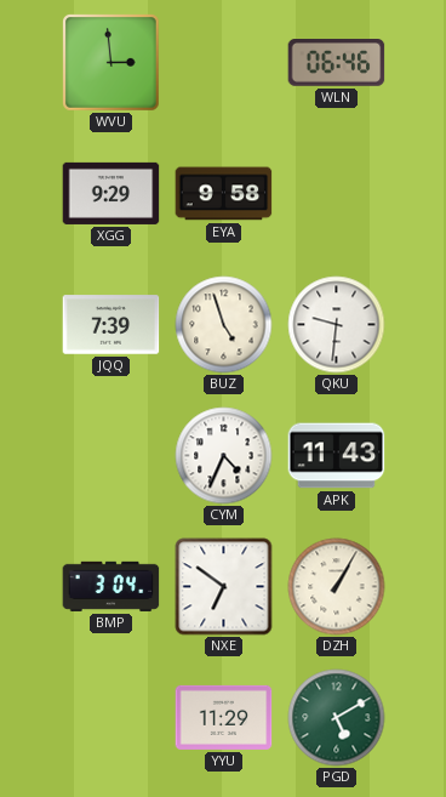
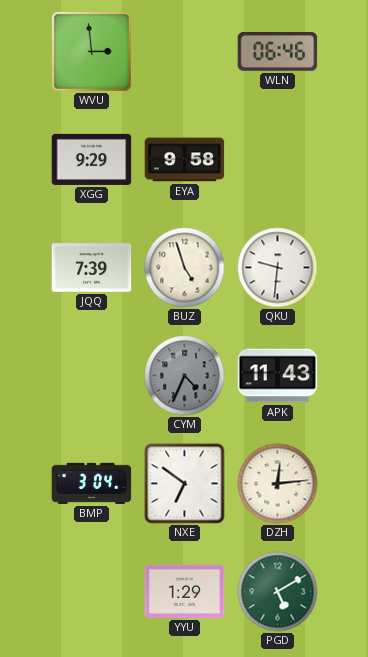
CYM dial: white -> grey (185, 376)
DZH: 1:05 -> 12:14 (278, 484)
YYU: 11:29 -> 1:29 (185, 591)
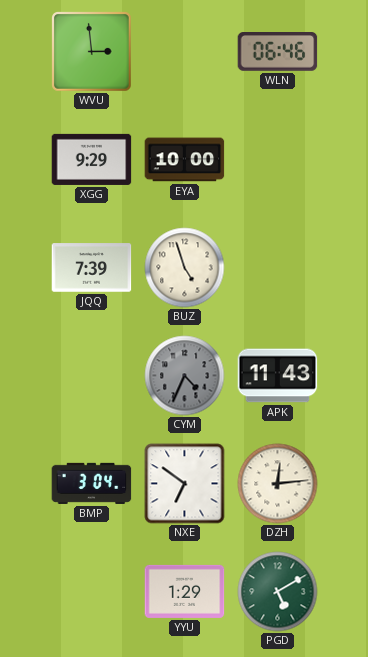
EYA: 9:58 -> 10:00 (185, 160)
QKU: 9:31 -> none (278, 268)
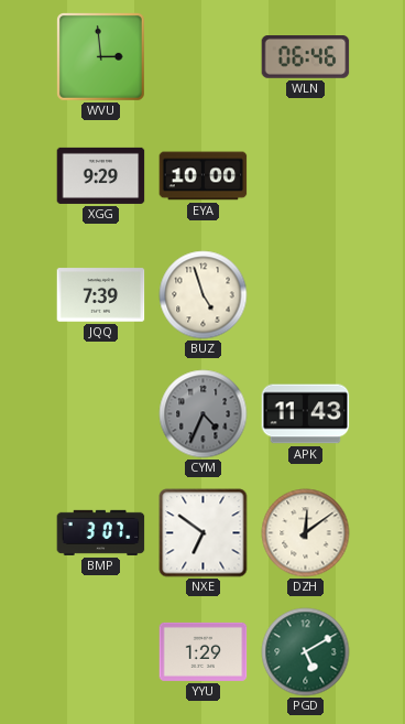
BMP: 3:04 -> 3:07 (101, 532)
DZH: 12:14 -> 12:09 (306, 533)
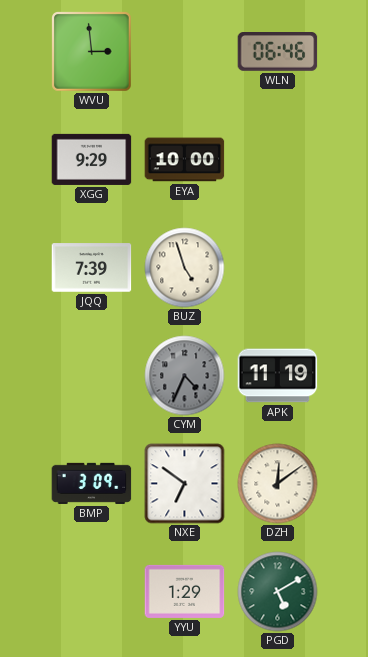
APK: 11:43 -> 11:19 (278, 376)
BMP: 3:07 -> 3:09 (92, 483)
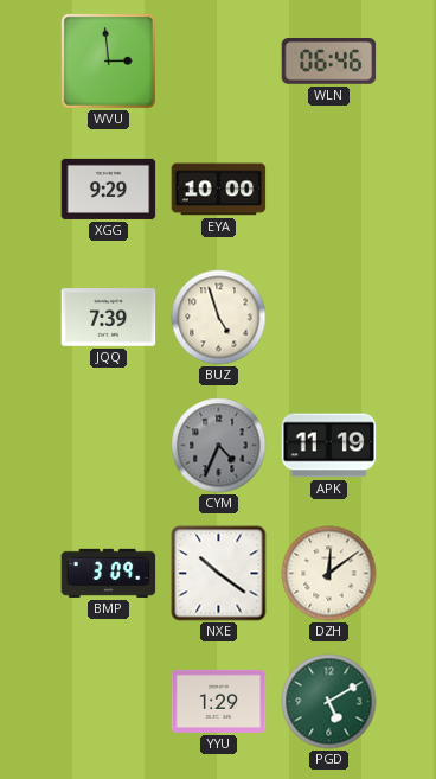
NXE: 6:51 -> 10:21 (219, 574)
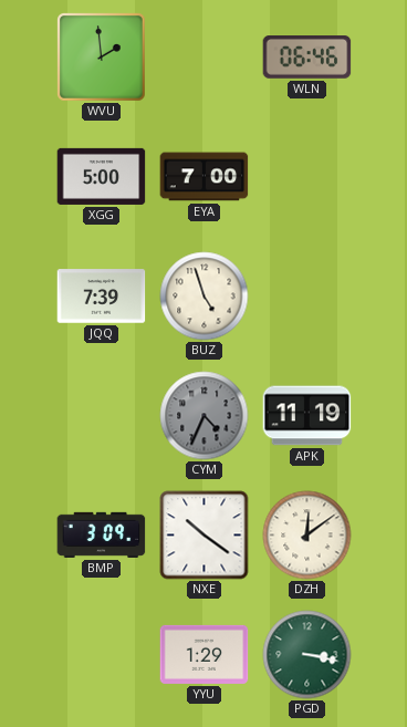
WVU: 2:59 -> 1:59 (102, 58)
XGG: 9:29 -> 5:00 (102, 176)
EYA: 10:00 -> 7:00 (205, 177)
PGD: 5:10 -> 3:17 (307, 655)
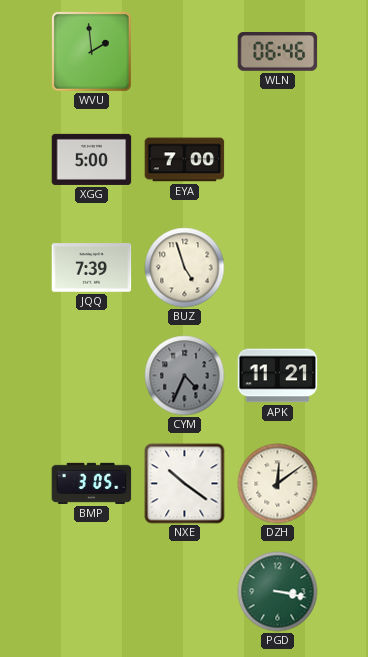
APK: 11:19 -> 11:21 (278, 376)
BMP: 3:09 -> 3:05 (92, 483)
YYU: 1:29 -> none (205, 654)
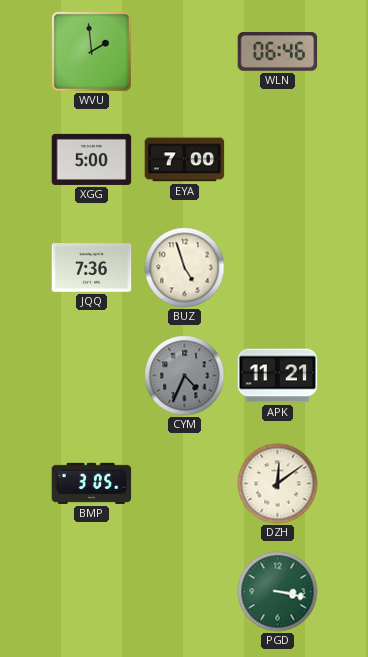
JQQ: 7:39 -> 7:36 (92, 268)
NXE: 10:21 -> none (185, 484)
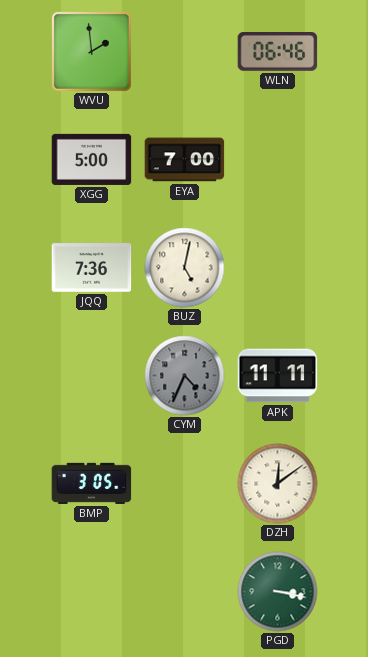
BUZ: 4:57 -> 5:02 (185, 268)
APK: 11:21 -> 11:11 (278, 376)
